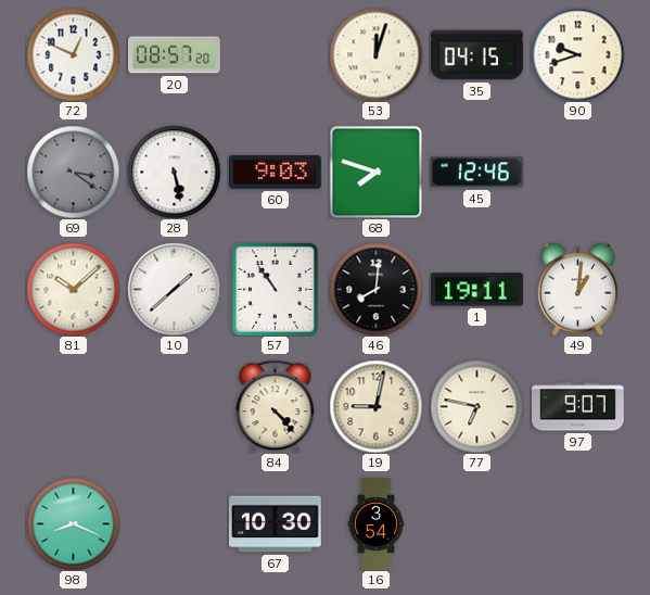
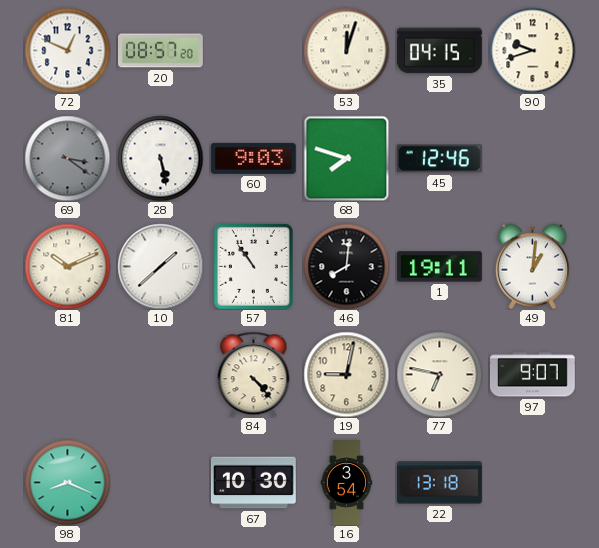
81: 10:08 -> 10:11 (67, 266)
22: none -> 13:18 (440, 483)
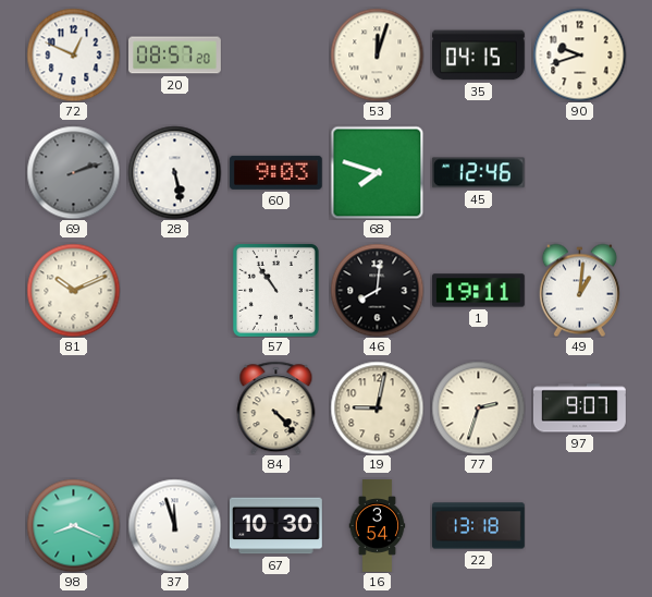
69: 3:21 -> 2:12 (73, 172)
10: 1:38 -> none (160, 266)
77: 6:47 -> 2:33 (478, 407)
37: none -> 11:57 (174, 525)
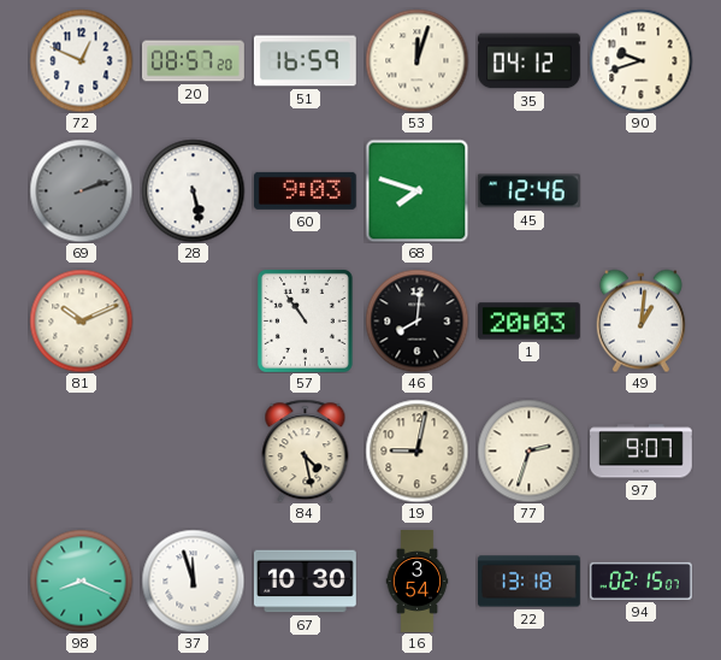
51: none -> 16:59 (305, 61)
35: 04:15 -> 04:12 (528, 61)
1: 19:11 -> 20:03 (528, 322)
84: 4:23 -> 4:28 (306, 450)
94: none -> 02:15 (640, 581)
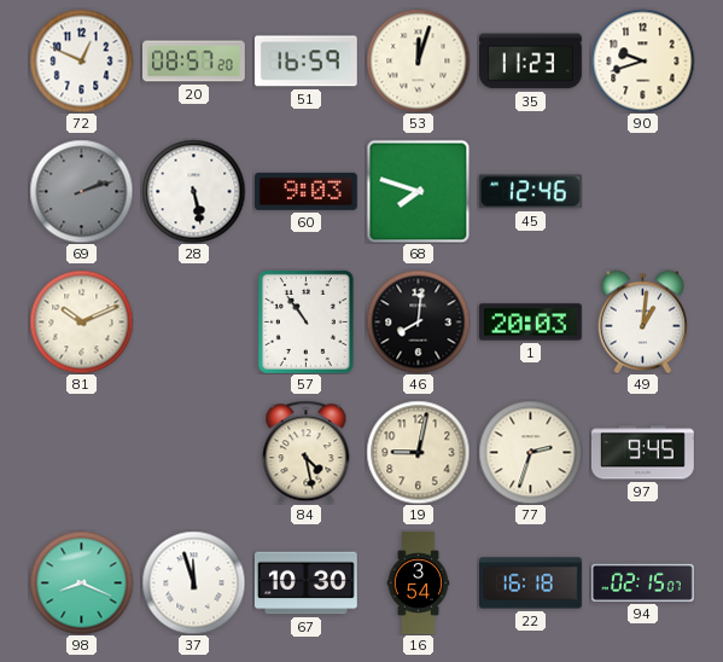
35: 04:12 -> 11:23 (530, 62)
97: 9:07 -> 9:45 (642, 453)
22: 13:18 -> 16:18 (531, 583)
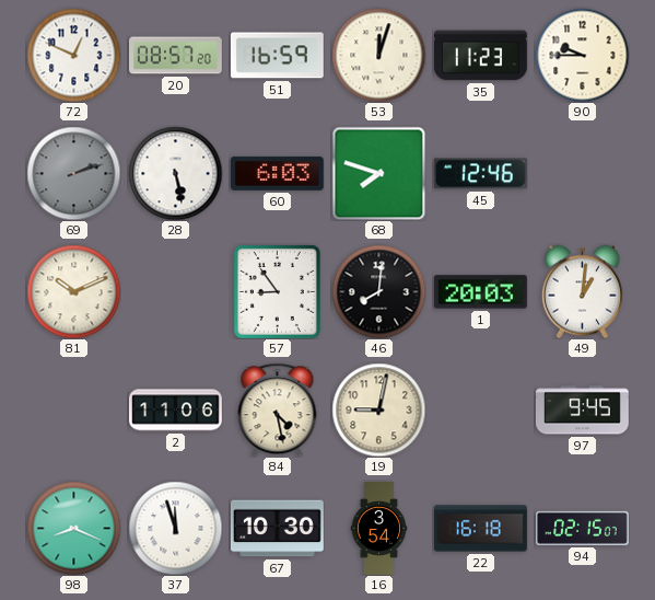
90: 9:42 -> 9:45 (582, 55)
60: 9:03 -> 6:03 (277, 173)
57: 10:54 -> 8:54 (277, 291)
2: none -> 11:06 (176, 411)
77: 2:33 -> none (530, 452)
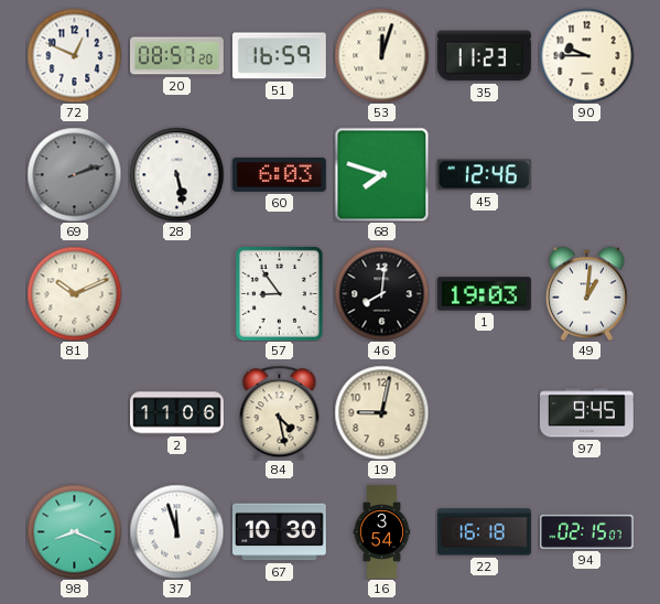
1: 20:03 -> 19:03 (484, 294)
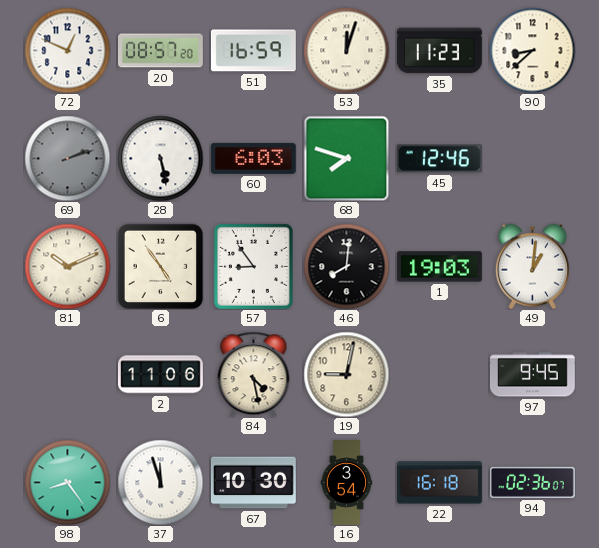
90: 9:45 -> 8:38 (532, 50)
6: none -> 4:54 (160, 266)
98: 8:19 -> 8:24 (67, 482)
94: 02:15 -> 02:36 (532, 482)
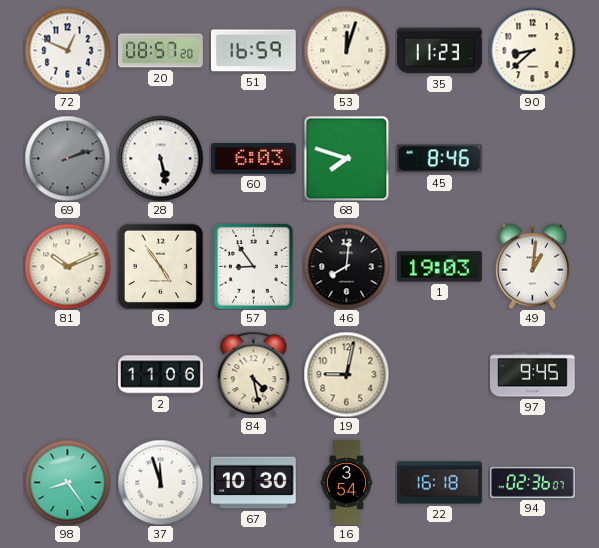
45: 12:46 -> 8:46 (439, 159)
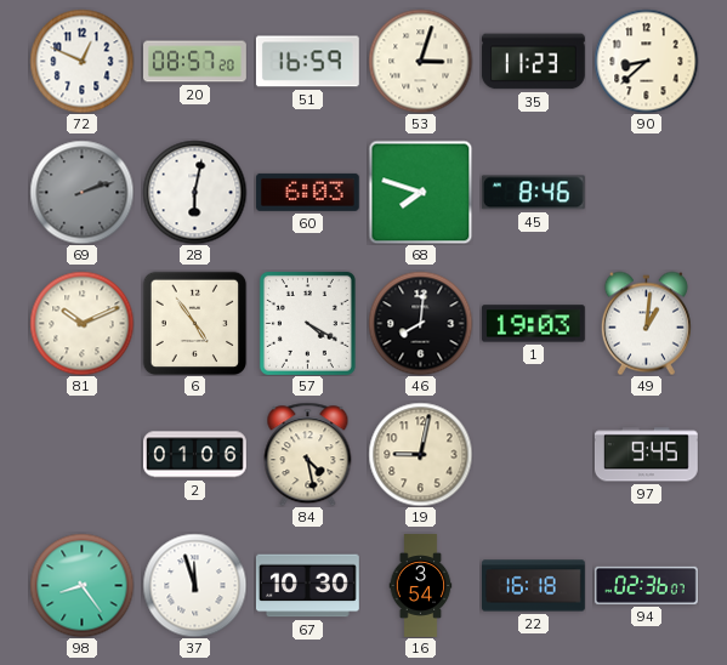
53: 12:03 -> 3:03 (420, 61)
28: 5:28 -> 6:02 (194, 192)
57: 8:54 -> 4:20 (307, 323)
2: 11:06 -> 01:06 (195, 455)
